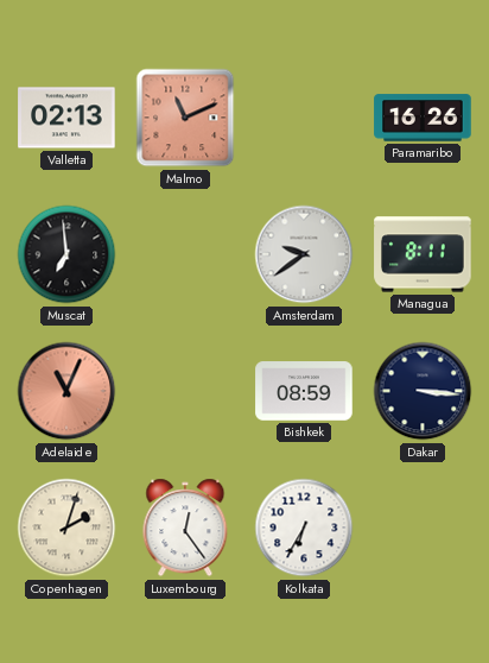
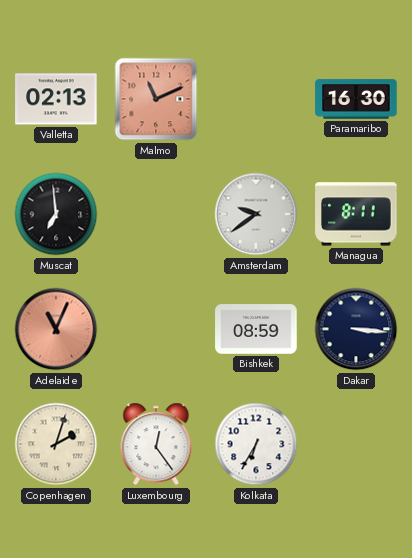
Paramaribo: 16:26 -> 16:30 (356, 99)
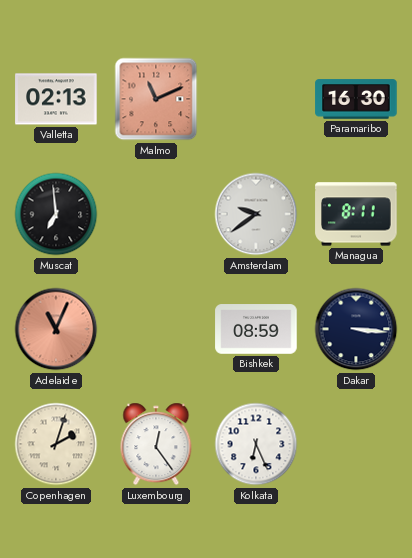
Kolkata: 6:35 -> 6:26 (256, 444)
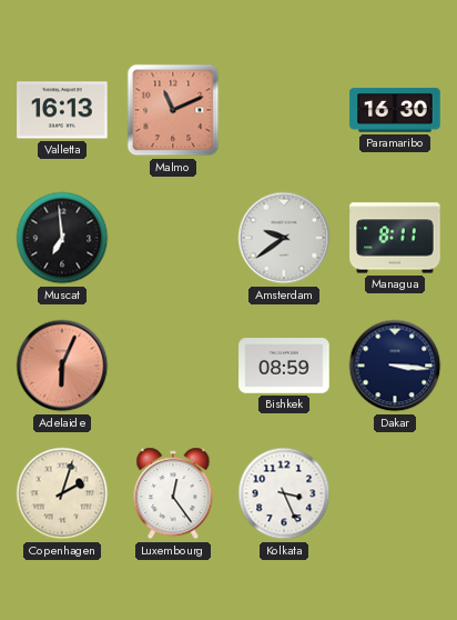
Valletta: 02:13 -> 16:13 (62, 110)
Adelaide: 11:04 -> 6:04 (62, 366)
Kolkata: 6:26 -> 3:26 (284, 493)
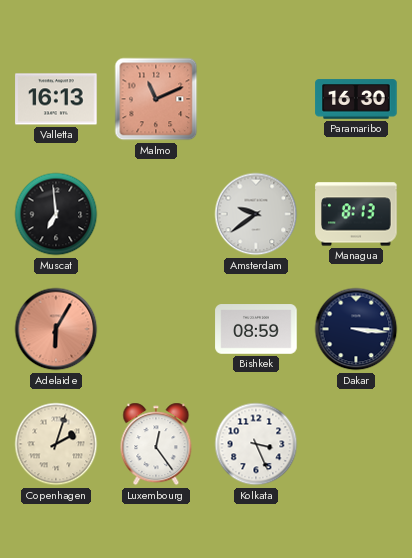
Managua: 8:11 -> 8:13 (356, 214)
Adelaide: 6:04 -> 6:05 (56, 329)
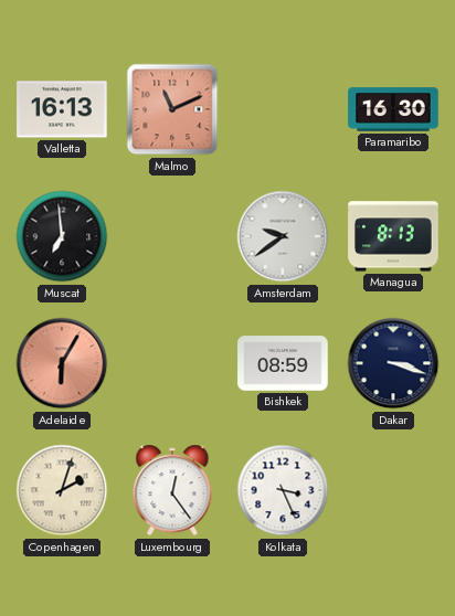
Dakar: 3:16 -> 3:18 (393, 363)
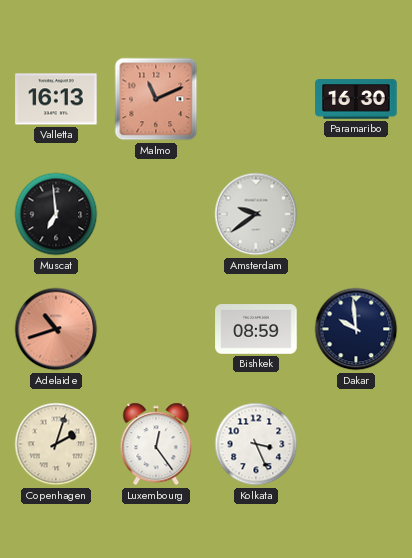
Managua: 8:13 -> none (393, 236)
Adelaide: 6:05 -> 10:42 (56, 329)
Dakar: 3:18 -> 9:59 (356, 329)
